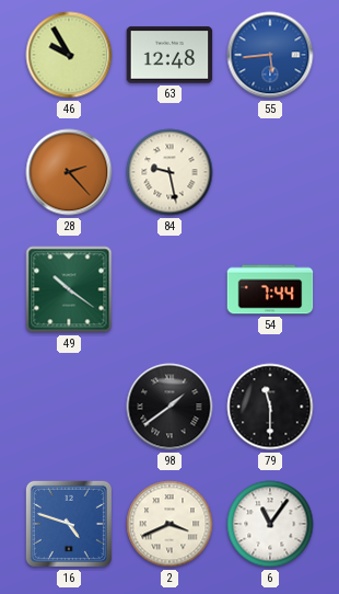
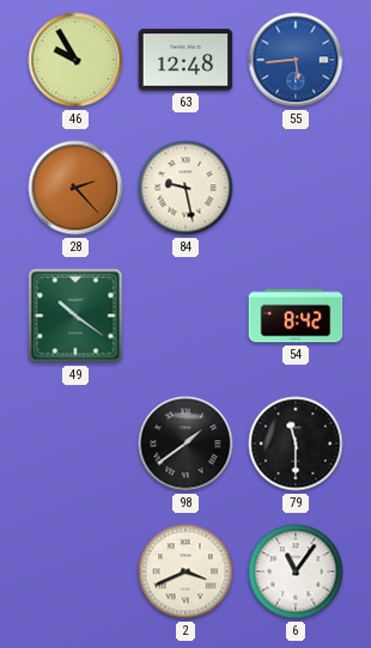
54: 7:44 -> 8:42 (296, 316)
16: 4:48 -> none (69, 524)
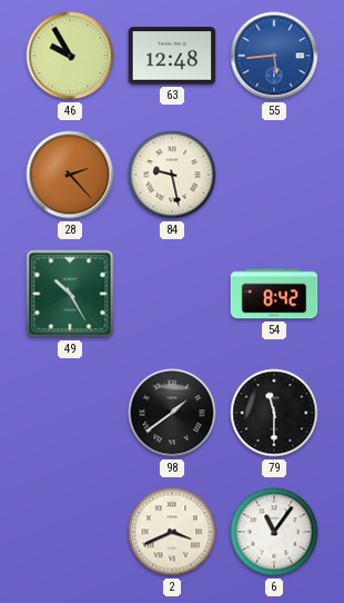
49: 10:21 -> 10:25 (70, 294)
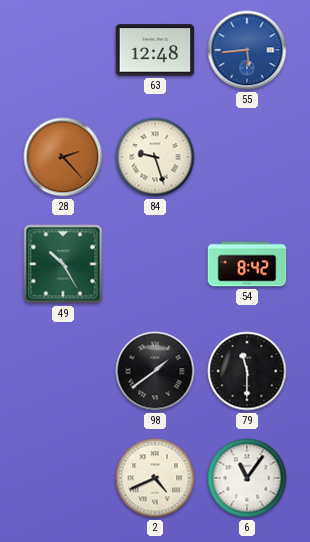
46: 9:55 -> none (70, 56)
84: 9:28 -> 9:27 (155, 157)
2: 3:41 -> 4:41 (155, 478)
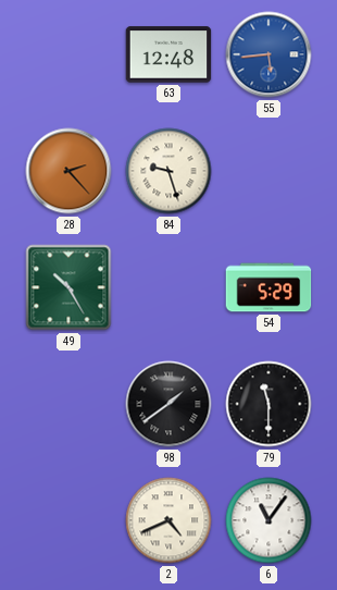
54: 8:42 -> 5:29 (269, 287)
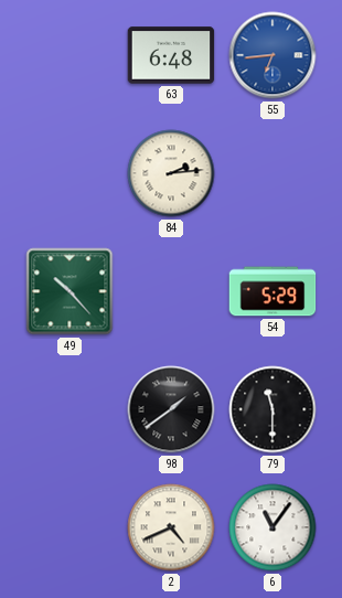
63: 12:48 -> 6:48 (171, 55)
55: 5:44 -> 6:44 (272, 55)
28: 2:23 -> none (68, 171)
84: 9:27 -> 2:14 (171, 173)
49: 10:25 -> 10:23 (70, 291)
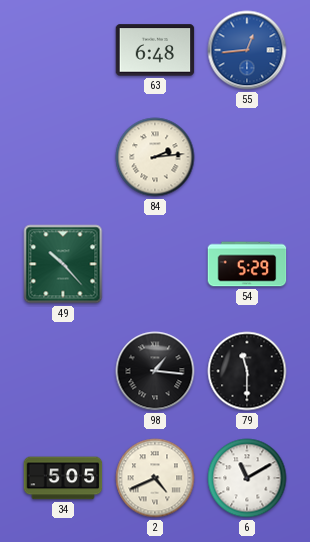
55: 6:44 -> 12:44 (247, 50)
98: 1:39 -> 1:16 (155, 371)
34: none -> 5:05 (63, 478)
6: 11:06 -> 11:10 (247, 478)
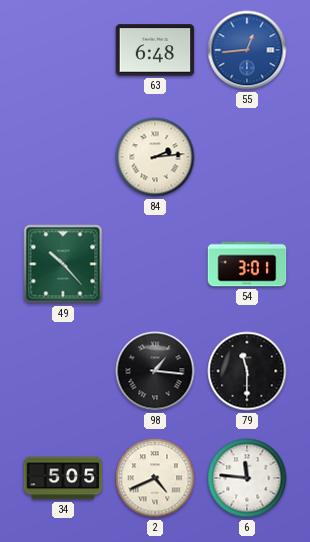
54: 5:29 -> 3:01 (247, 264)
6: 11:10 -> 11:46 (247, 478)
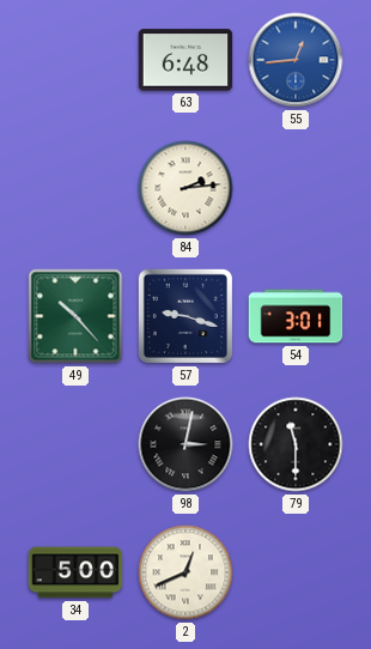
57: none -> 9:18 (185, 316)
98: 1:16 -> 3:02 (185, 444)
34: 5:05 -> 5:00 (75, 572)
2: 4:41 -> 12:41 (185, 572)
6: 11:46 -> none (247, 478)
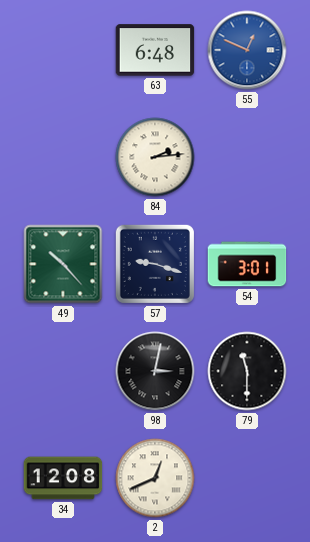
55: 12:44 -> 12:49 (247, 50)
34: 5:00 -> 12:08 (63, 478)
